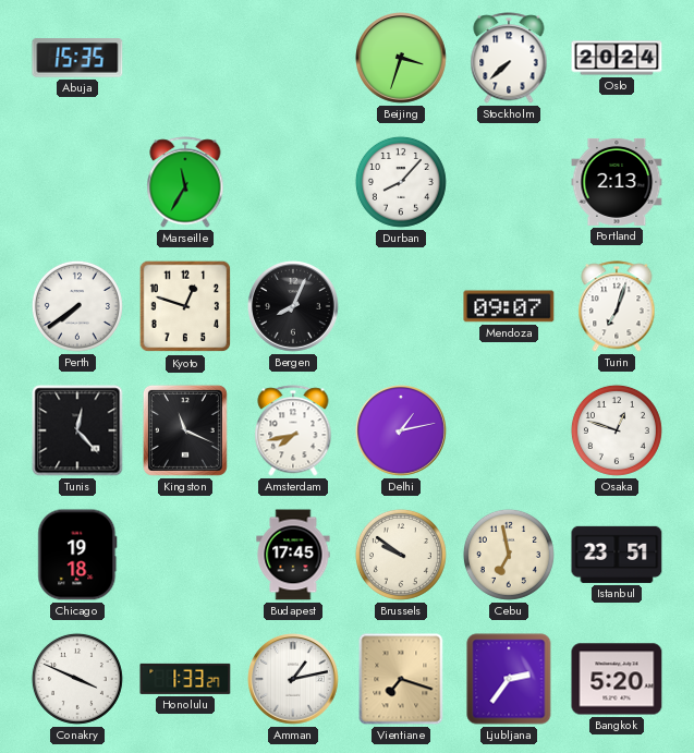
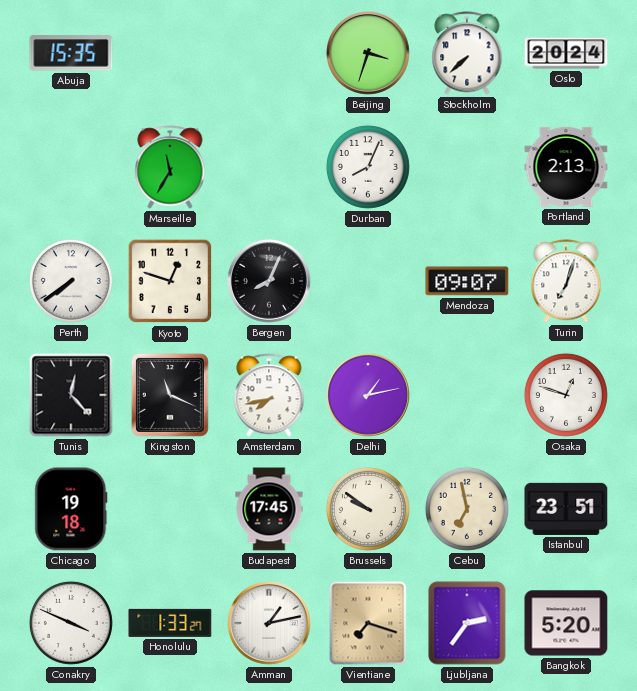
Durban: 8:07 -> 8:04 (368, 167)
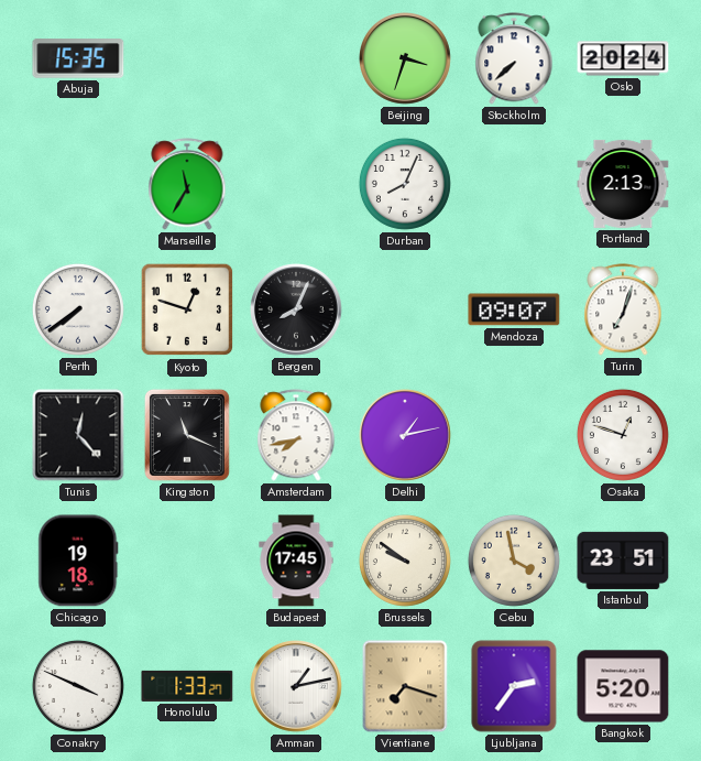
Cebu: 6:58 -> 3:58 (514, 561)
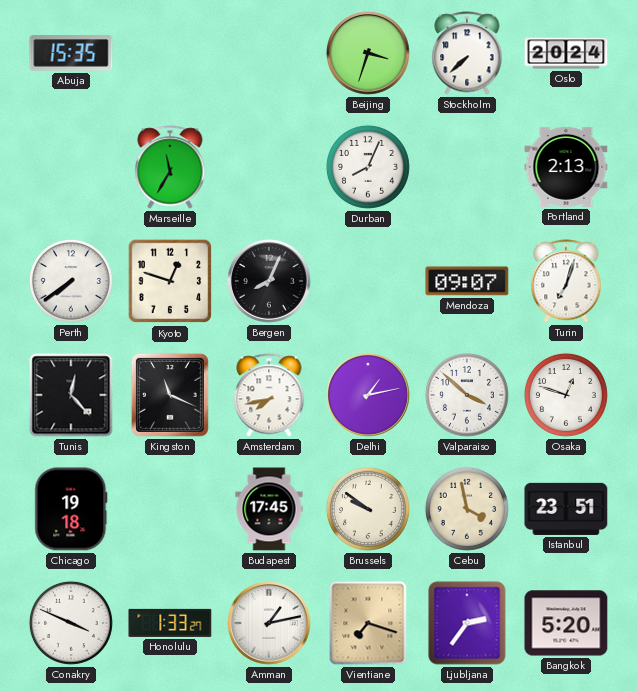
Valparaiso: none -> 3:52 (467, 395)
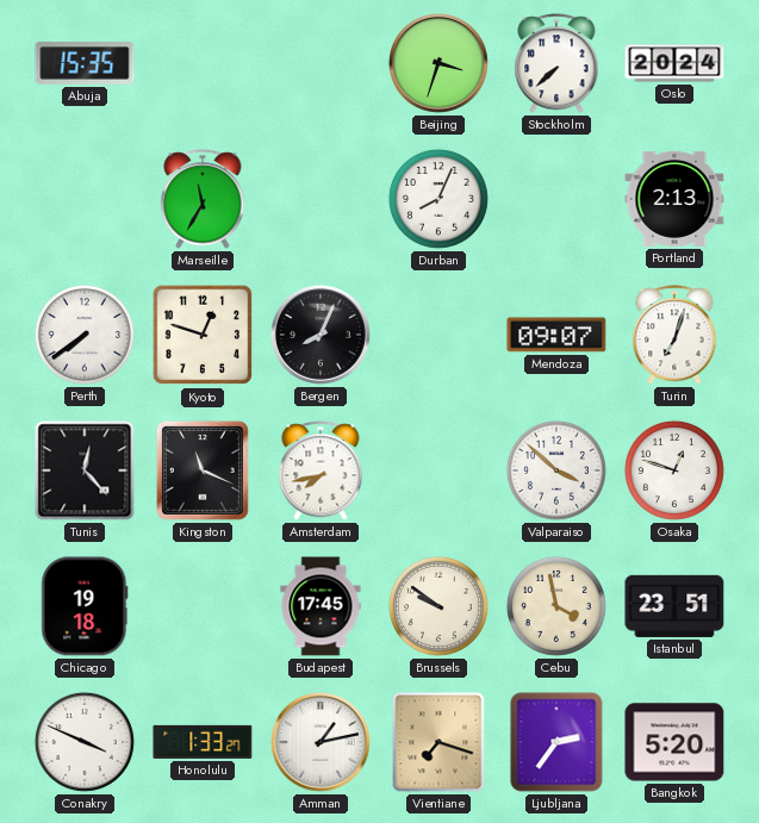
Delhi: 1:13 -> none (369, 396)
